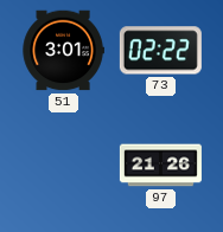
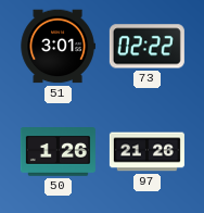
50: none -> 1:26 (58, 152)
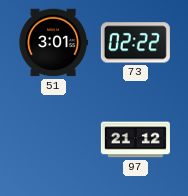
50: 1:26 -> none (58, 152)
97: 21:26 -> 21:12 (135, 140)
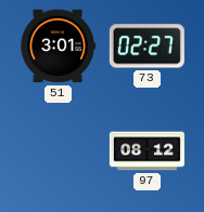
73: 02:22 -> 02:27 (146, 47)
97: 21:12 -> 08:12 (146, 151)
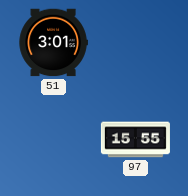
73: 02:27 -> none (146, 47)
97: 08:12 -> 15:55 (135, 140)
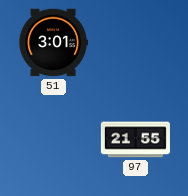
97: 15:55 -> 21:55 (135, 140)
